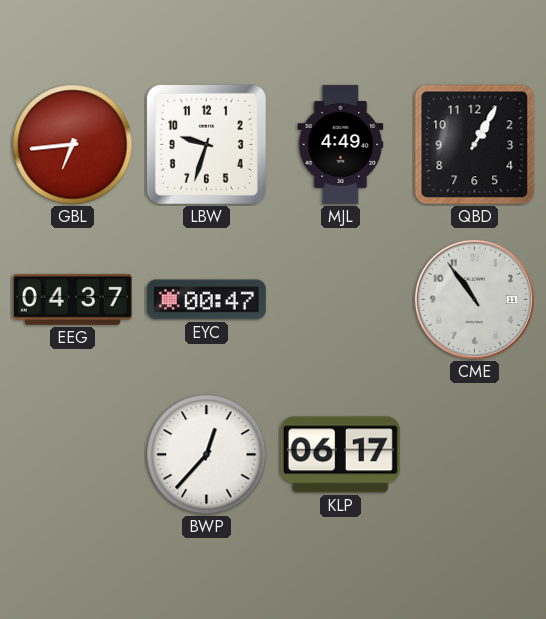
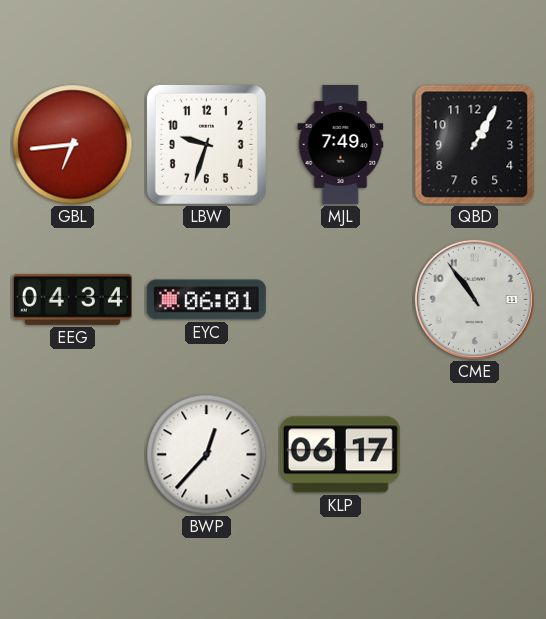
MJL: 4:49 -> 7:49 (341, 144)
EEG: 04:37 -> 04:34 (72, 299)
EYC: 00:47 -> 06:01 (206, 300)
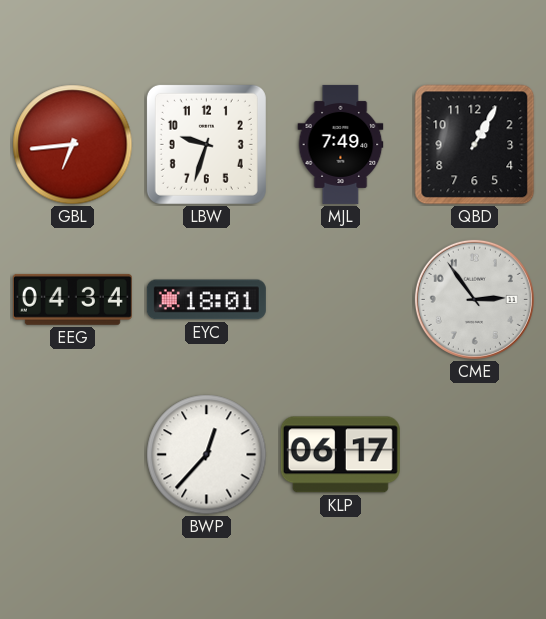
EYC: 06:01 -> 18:01 (206, 300)
CME: 10:54 -> 2:54 (474, 299)
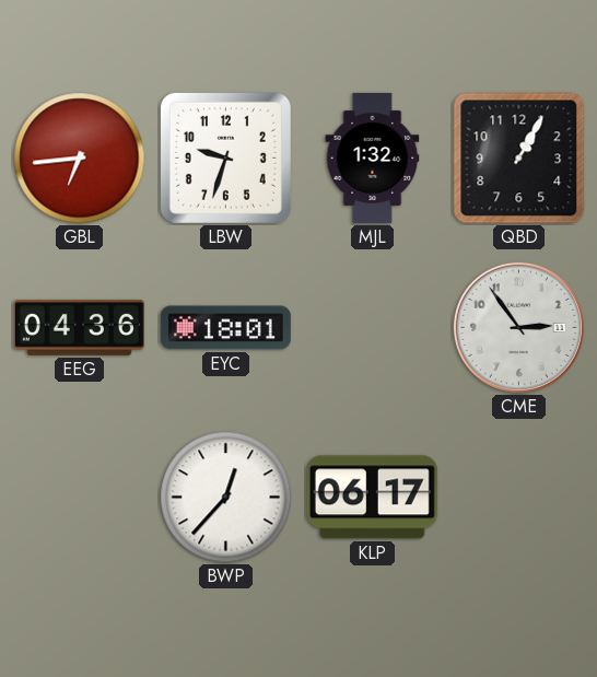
MJL: 7:49 -> 1:32 (373, 157)
EEG: 04:34 -> 04:36 (79, 327)
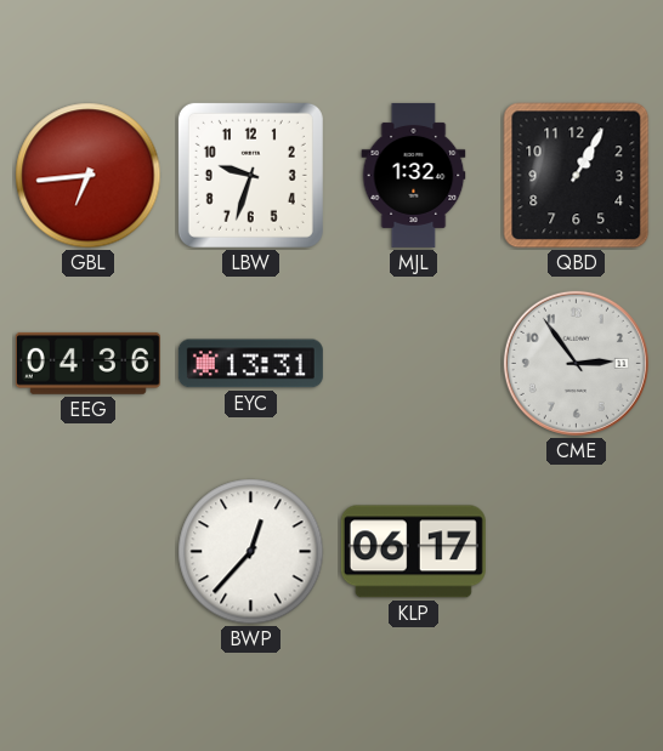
EYC: 18:01 -> 13:31 (250, 364)
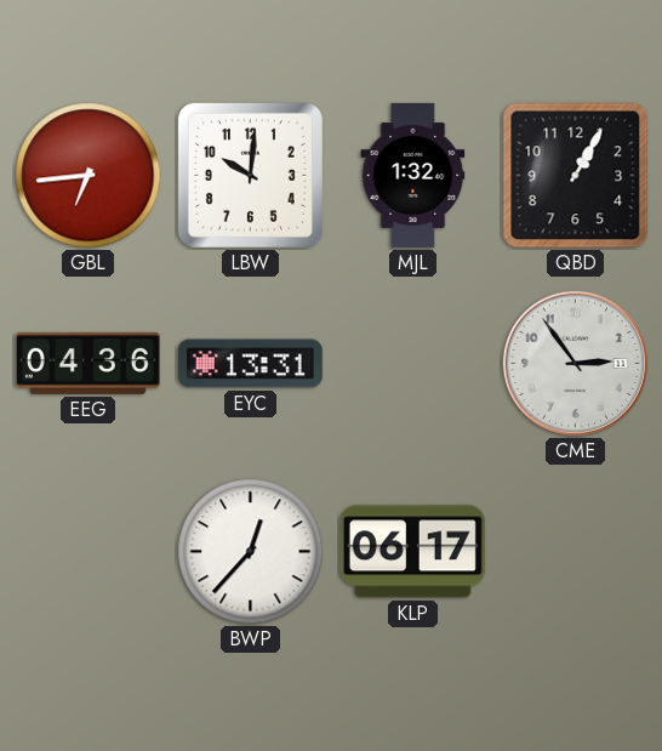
LBW: 9:33 -> 10:01 (250, 175)
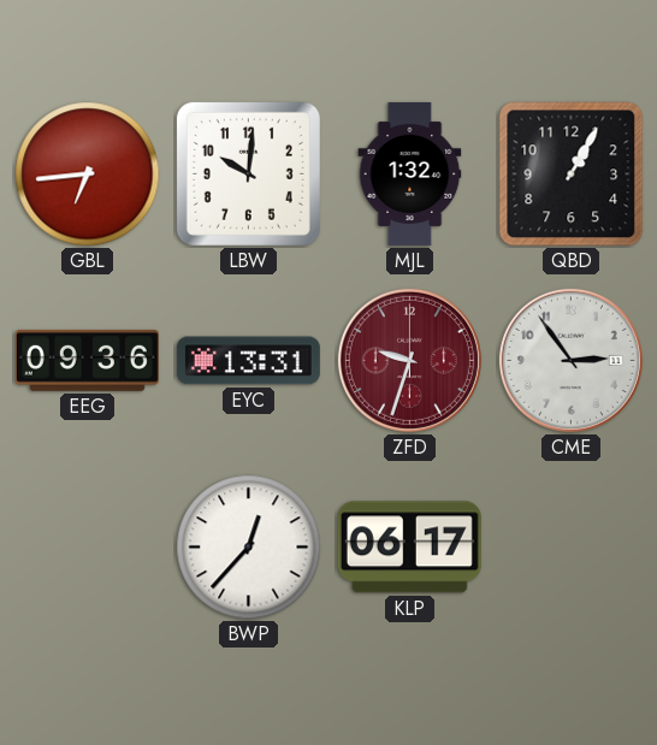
EEG: 04:36 -> 09:36 (87, 360)
ZFD: none -> 9:33 (409, 360)
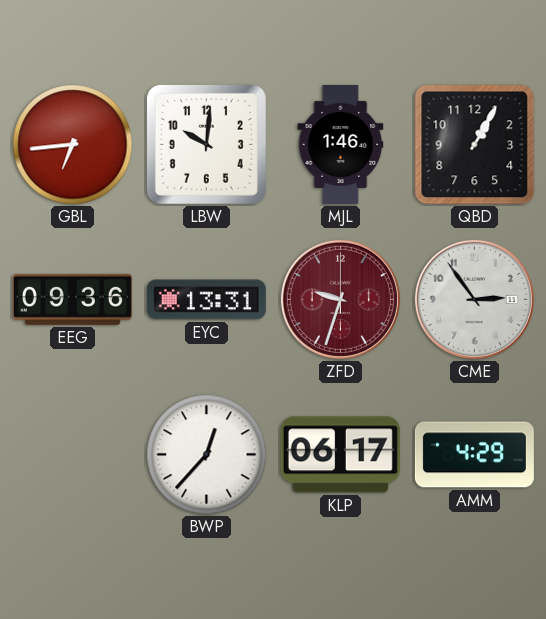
MJL: 1:32 -> 1:46 (341, 144)
AMM: none -> 4:29 (474, 455)
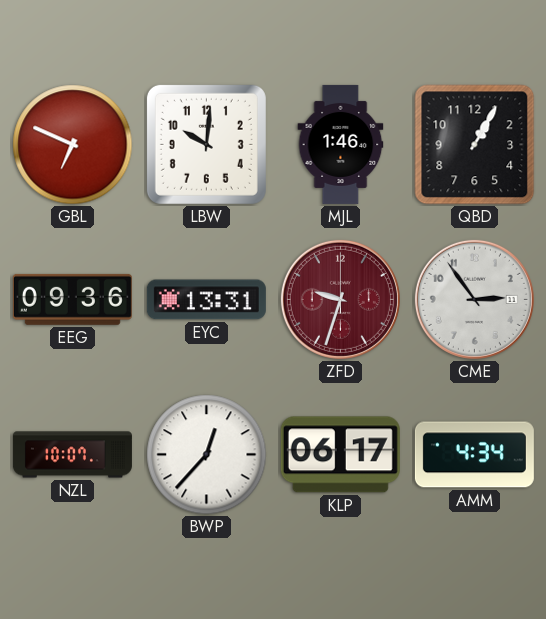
GBL: 6:44 -> 6:49 (73, 145)
NZL: none -> 10:07 (72, 455)
AMM: 4:29 -> 4:34 (474, 455)
